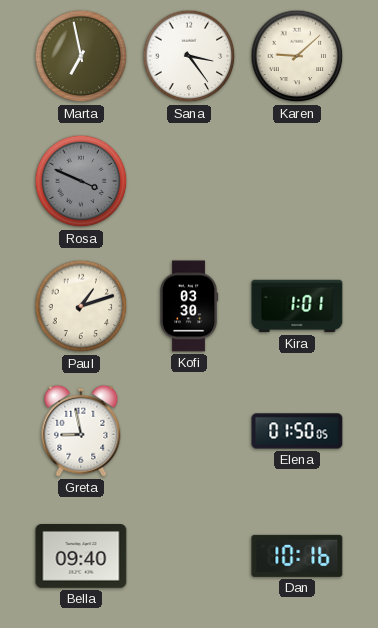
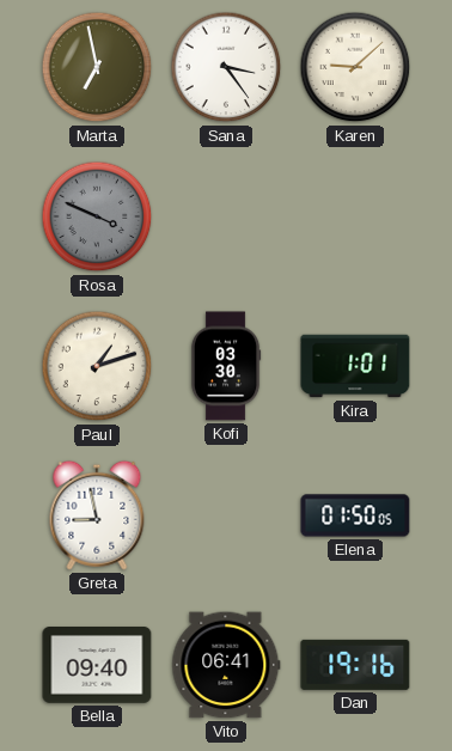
Vito: none -> 06:41 (226, 665)
Dan: 10:16 -> 19:16 (355, 665)
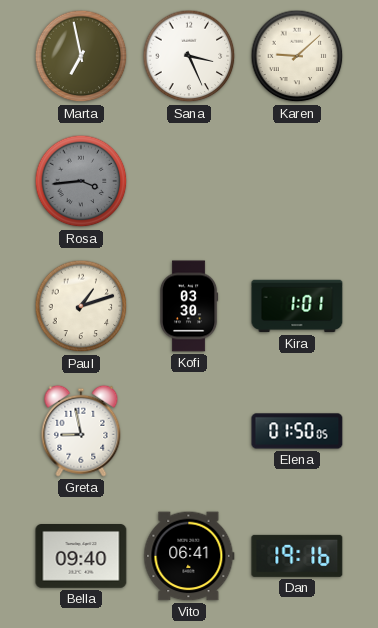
Sana: 3:24 -> 3:26 (189, 56)
Rosa: 3:49 -> 3:44 (81, 181)
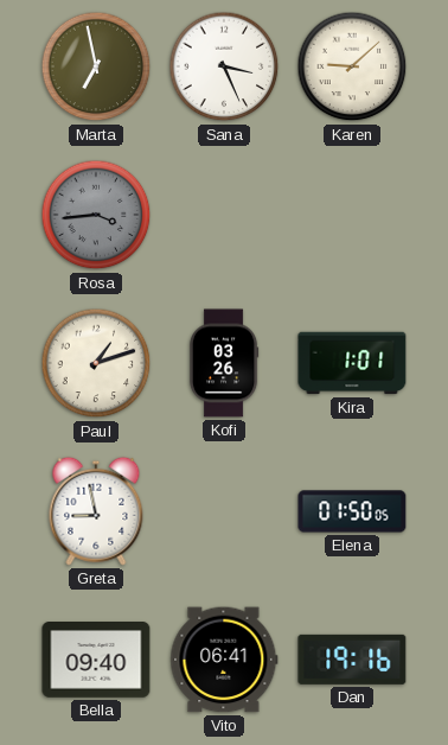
Kofi: 03:30 -> 03:26 (224, 363)
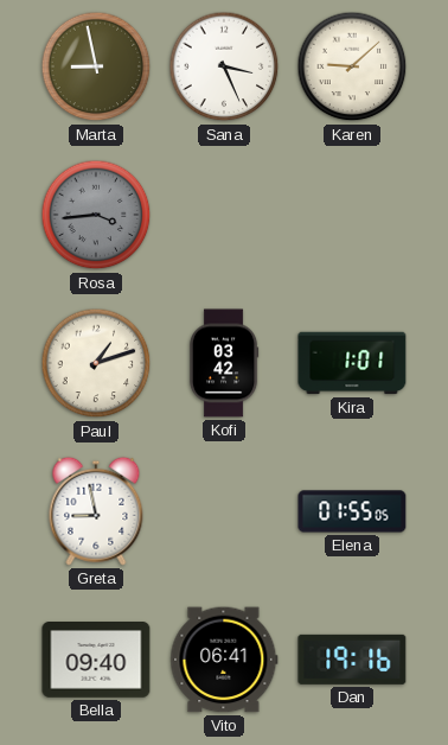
Marta: 6:58 -> 8:58 (96, 66)
Kofi: 03:26 -> 03:42 (224, 363)
Elena: 01:50 -> 01:55 (352, 511)
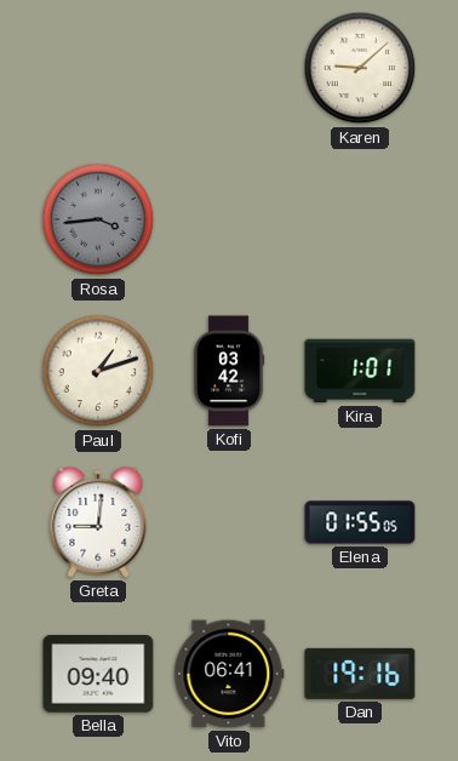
Marta: 8:58 -> none (96, 66)
Sana: 3:26 -> none (224, 66)
Greta: 8:58 -> 9:01 (98, 522)
